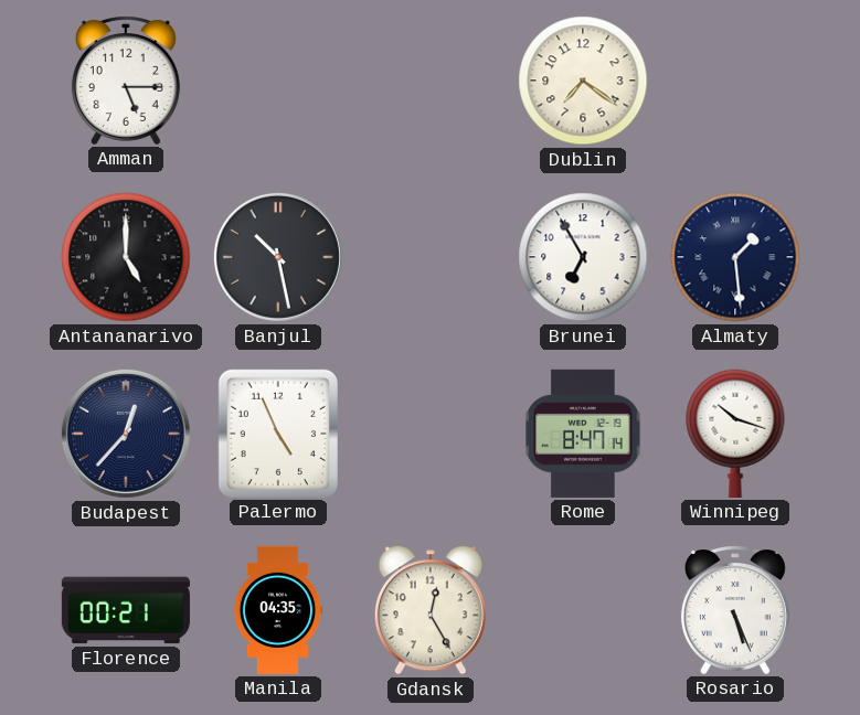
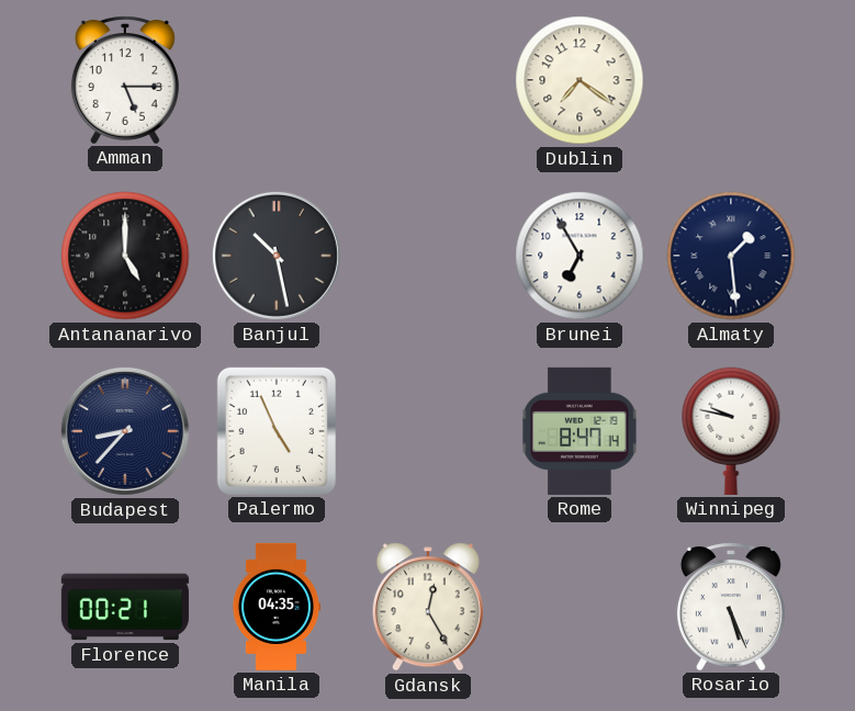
Budapest: 12:37 -> 8:37 (125, 431)
Winnipeg: 10:18 -> 9:47 (731, 431)
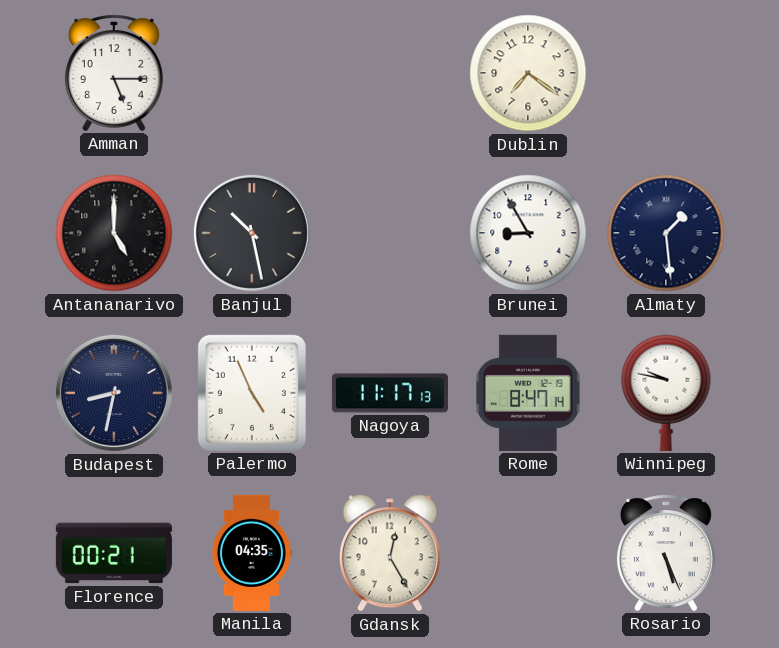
Brunei: 6:55 -> 8:55 (528, 233)
Budapest: 8:37 -> 8:32 (114, 393)
Nagoya: none -> 11:17 (390, 393)
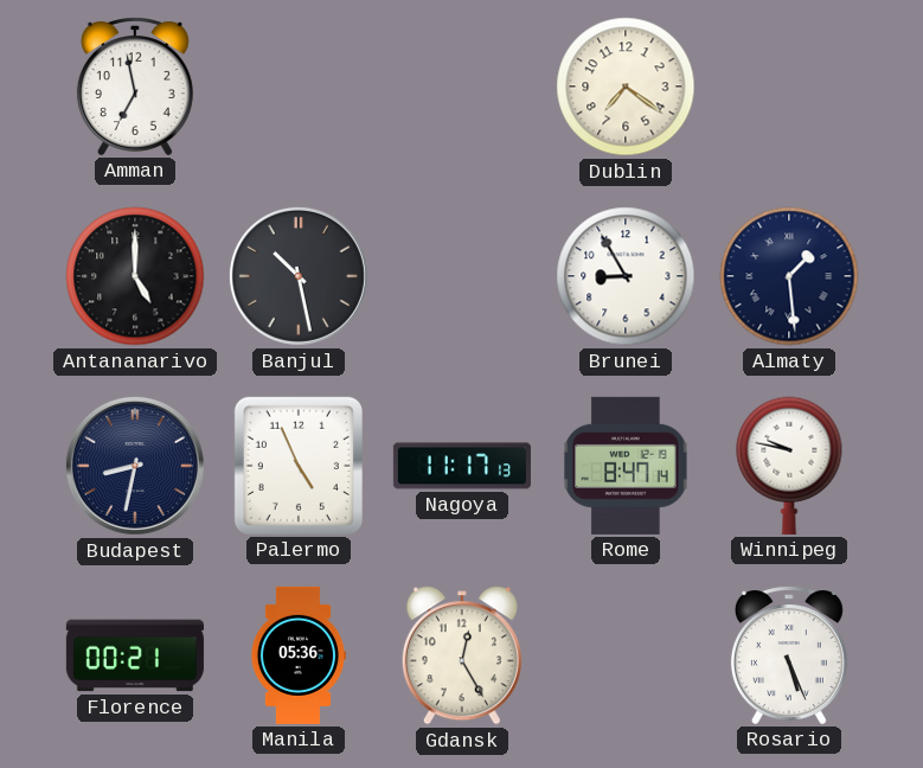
Amman: 5:15 -> 6:58 (135, 87)
Manila: 04:35 -> 05:36 (297, 655)
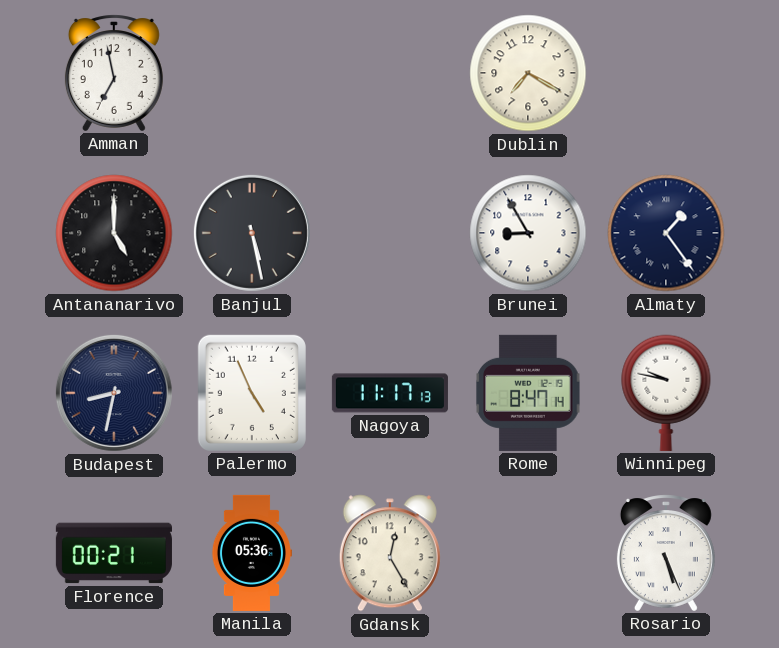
Dublin: 7:21 -> 7:20 (528, 73)
Banjul: 10:28 -> 5:28 (252, 233)
Almaty: 1:29 -> 1:24 (666, 233)
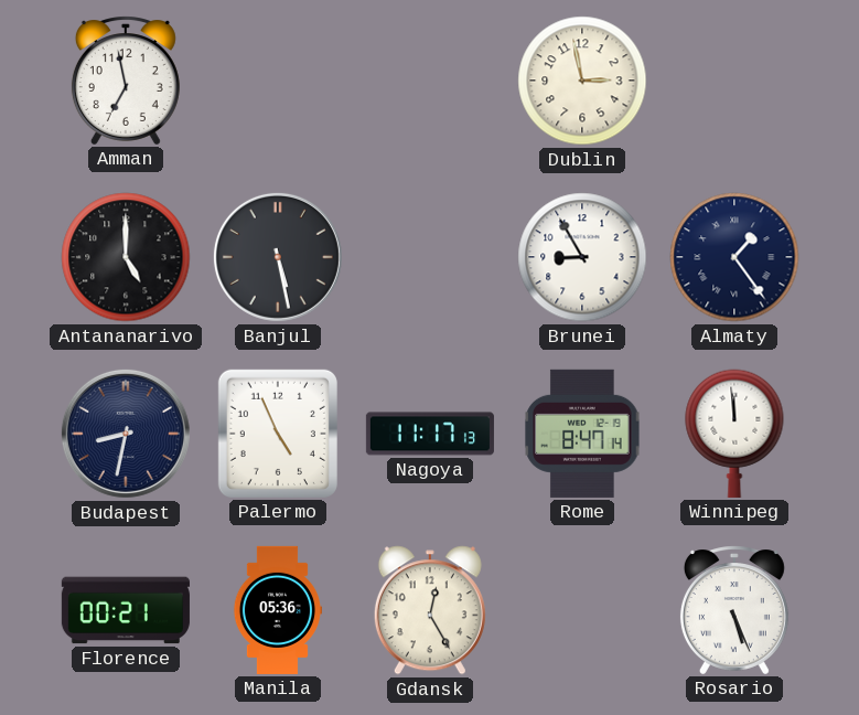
Dublin: 7:20 -> 2:58 (582, 81)
Winnipeg: 9:47 -> 11:59 (734, 434)
